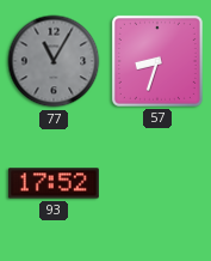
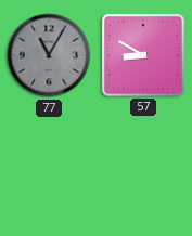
57: 8:33 -> 8:50 (143, 55)
93: 17:52 -> none (54, 183)
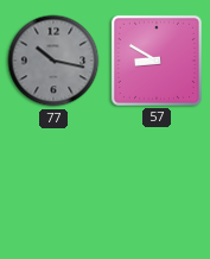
77: 11:05 -> 10:17 (53, 61)
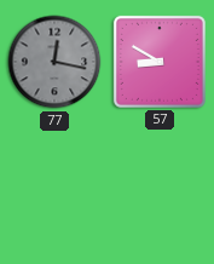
77: 10:17 -> 12:17 (54, 62)
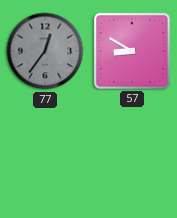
77: 12:17 -> 12:36 (45, 51)
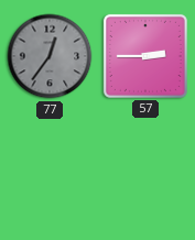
57: 8:50 -> 2:45 (145, 56)
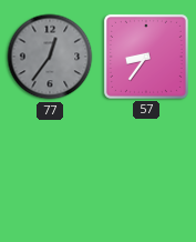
57: 2:45 -> 8:36 (146, 57)
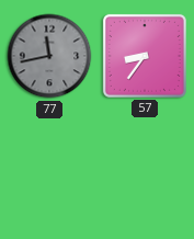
77: 12:36 -> 11:43 (49, 56)
